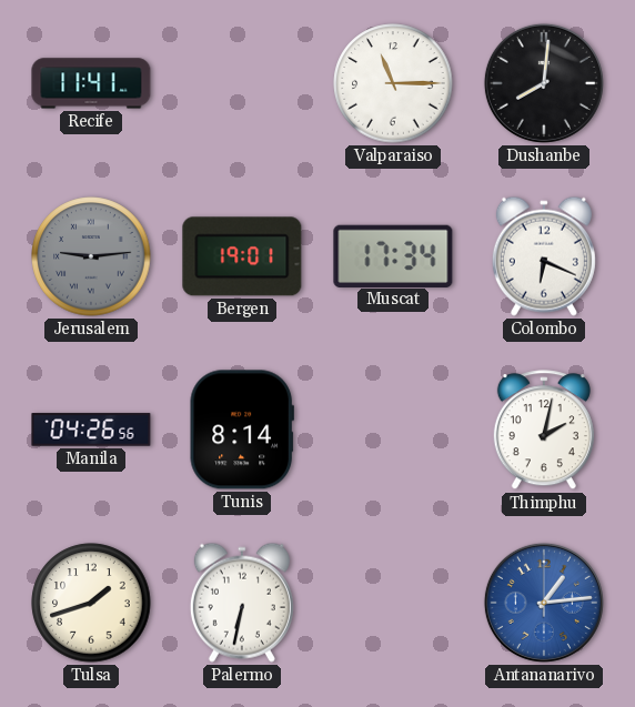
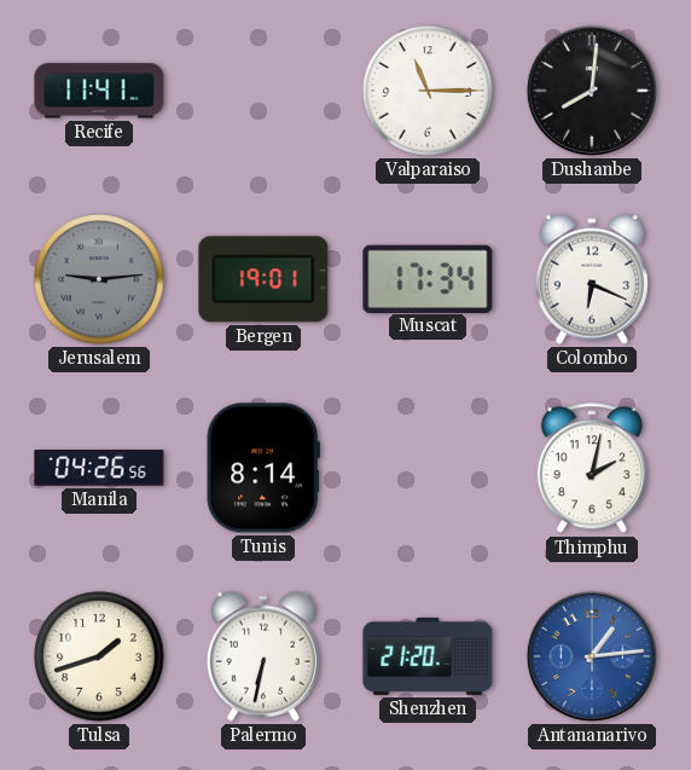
Shenzhen: none -> 21:20 (428, 656)
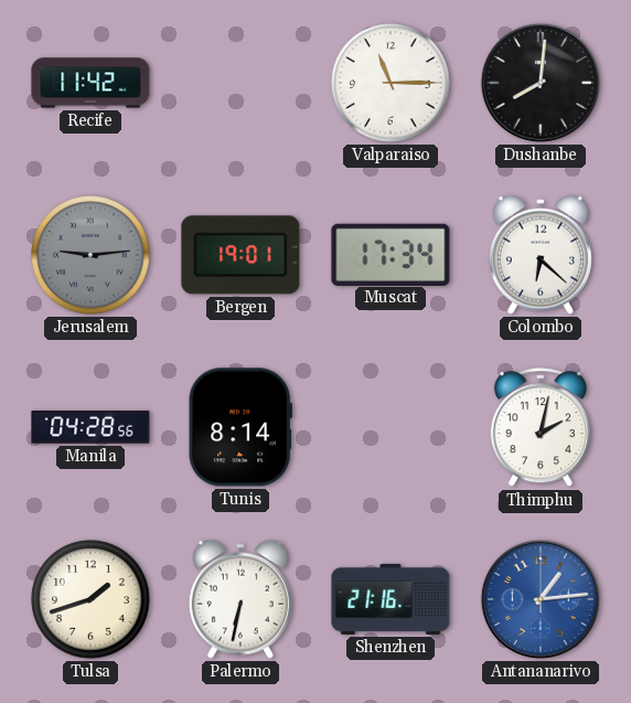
Recife: 11:41 -> 11:42 (90, 83)
Colombo: 6:19 -> 6:22 (541, 255)
Manila: 04:26 -> 04:28 (90, 427)
Shenzhen: 21:20 -> 21:16 (391, 599)
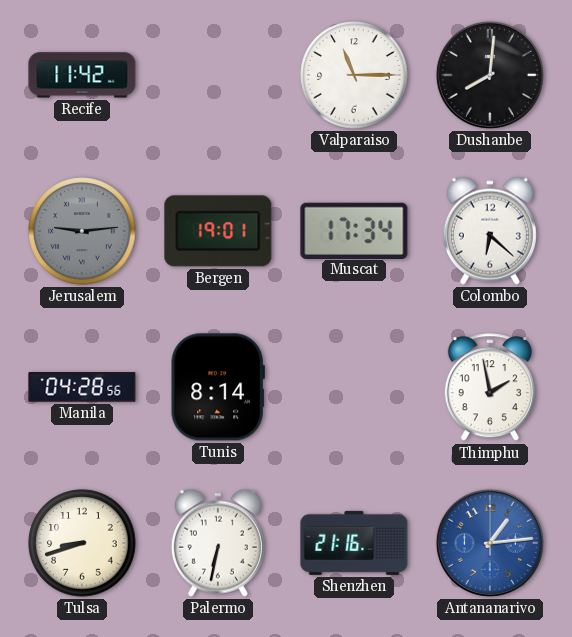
Thimphu: 2:02 -> 1:58 (490, 388)
Tulsa: 1:42 -> 8:42 (82, 543)
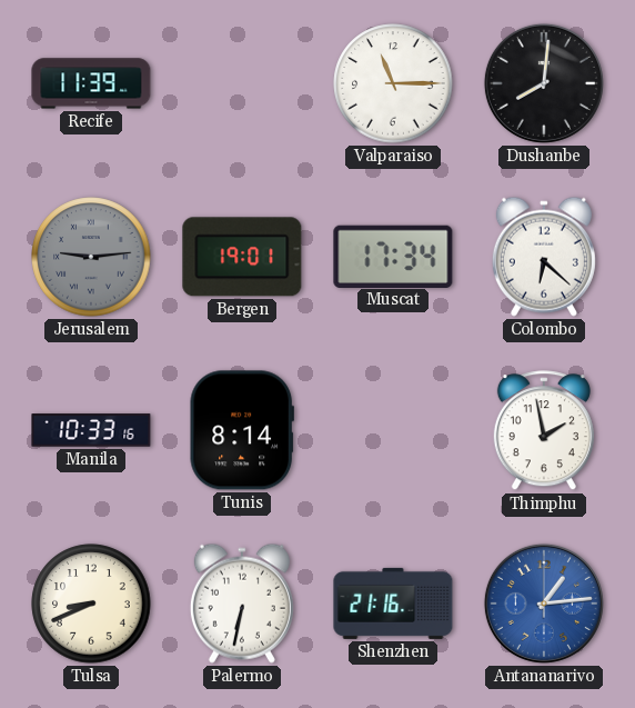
Recife: 11:42 -> 11:39 (91, 83)
Manila: 04:28 -> 10:33 (91, 430)
Tulsa: 8:42 -> 8:41 (91, 604)
